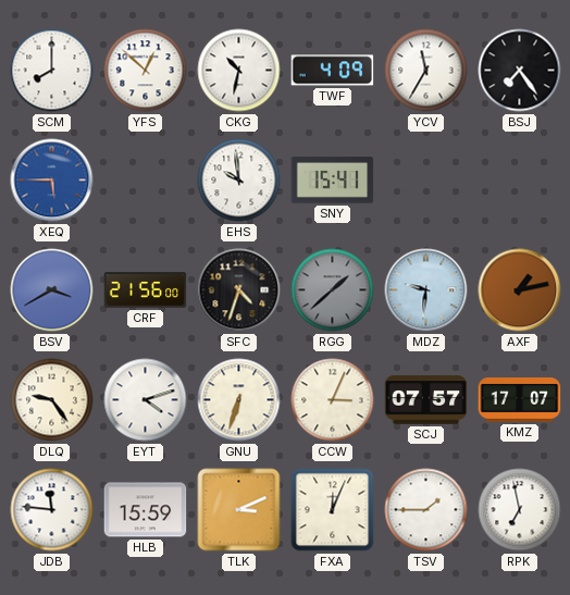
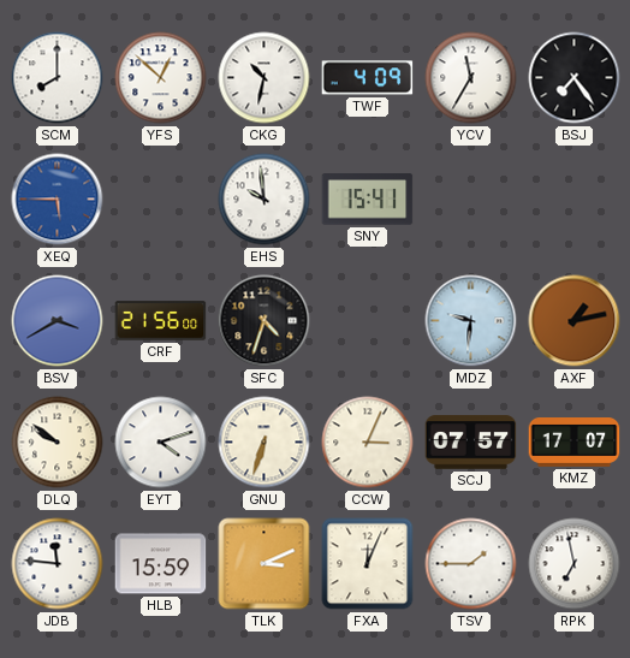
RGG: 1:38 -> none (333, 290)
DLQ: 9:24 -> 9:51 (58, 443)
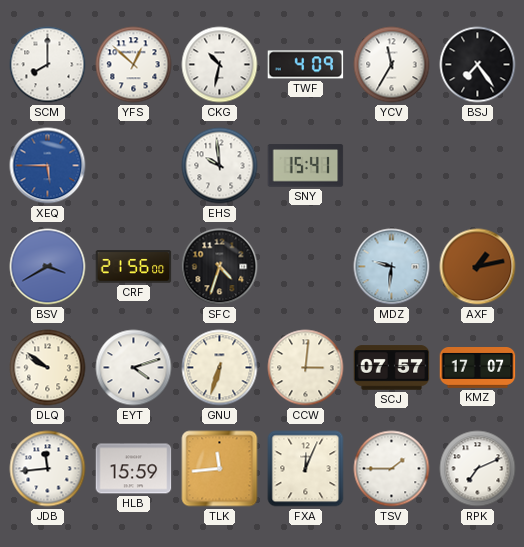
CCW: 3:04 -> 3:01 (306, 368)
JDB: 11:46 -> 11:44 (48, 469)
TLK: 3:11 -> 11:44 (220, 469)
RPK: 6:58 -> 7:11 (478, 469)
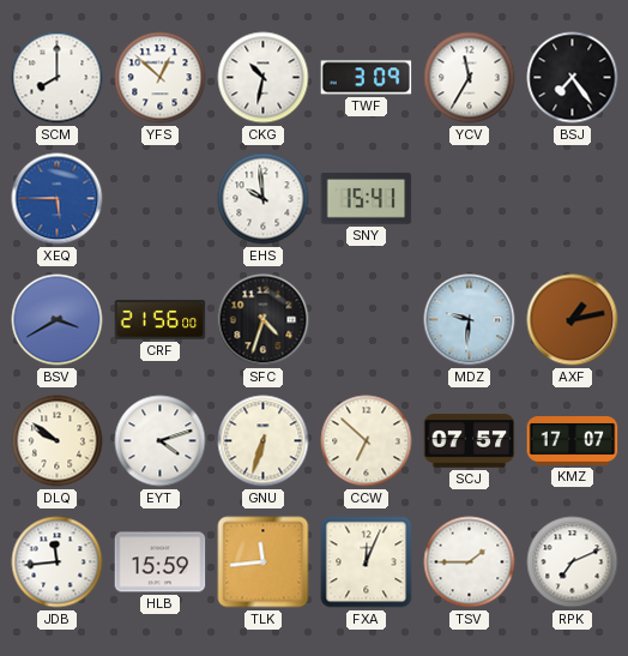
TWF: 4:09 -> 3:09 (367, 78)
CCW: 3:01 -> 6:52 (367, 441)
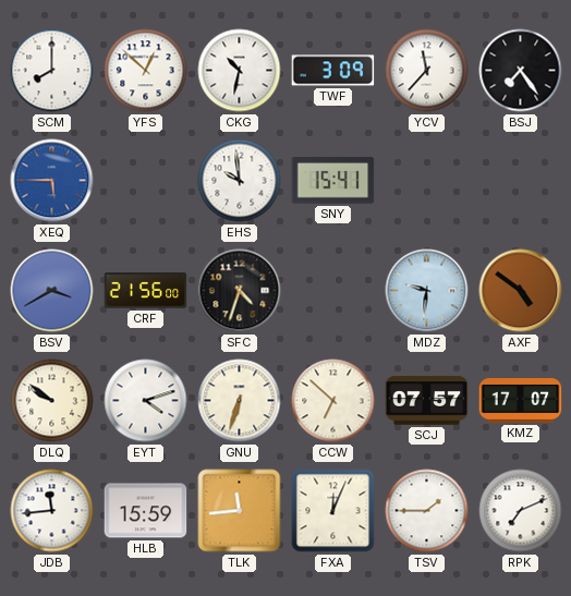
YCV: 11:35 -> 11:37 (427, 71)
AXF: 1:13 -> 4:51 (521, 291)
